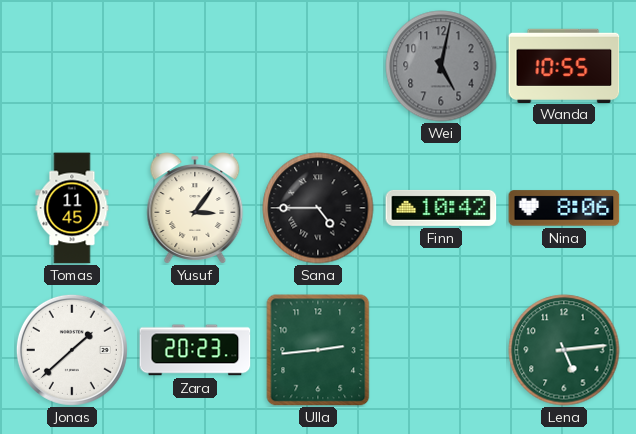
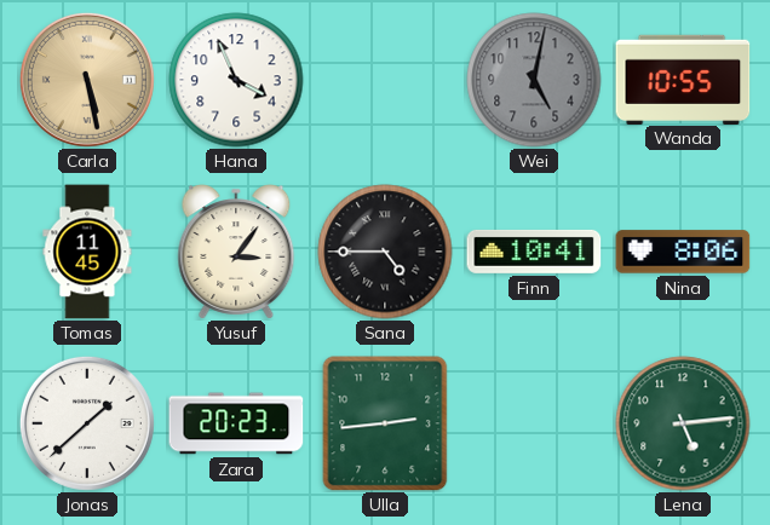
Carla: none -> 5:28 (87, 80)
Hana: none -> 3:56 (236, 80)
Finn: 10:42 -> 10:41 (534, 252)
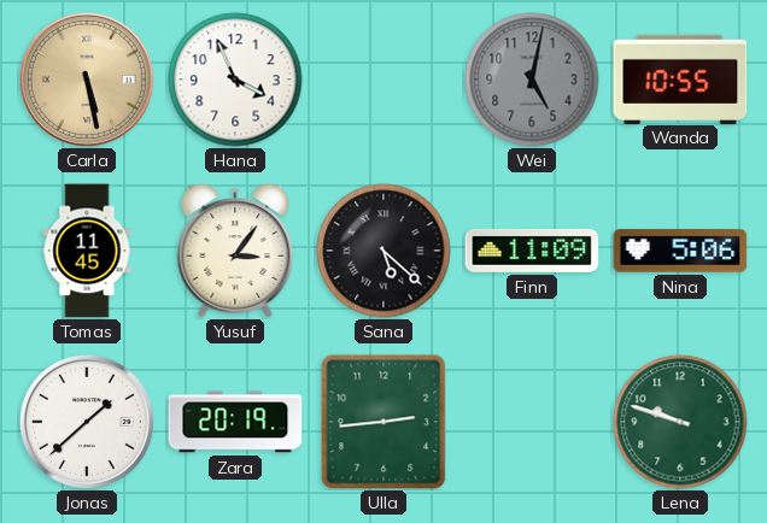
Sana: 4:45 -> 5:22 (383, 251)
Finn: 10:41 -> 11:09 (532, 251)
Nina: 8:06 -> 5:06 (680, 251)
Zara: 20:23 -> 20:19 (235, 422)
Lena: 5:14 -> 9:48 (680, 422)
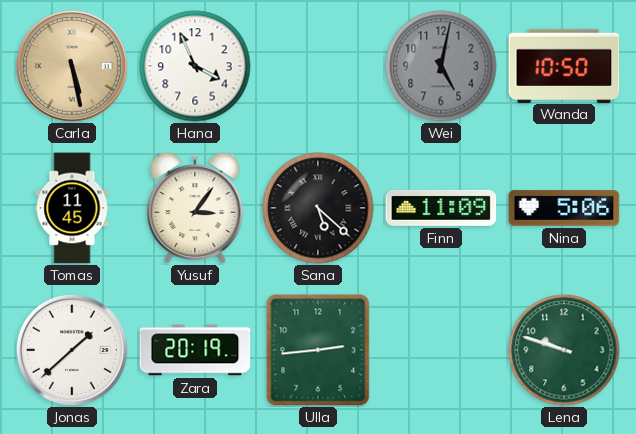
Wanda: 10:55 -> 10:50 (564, 65)
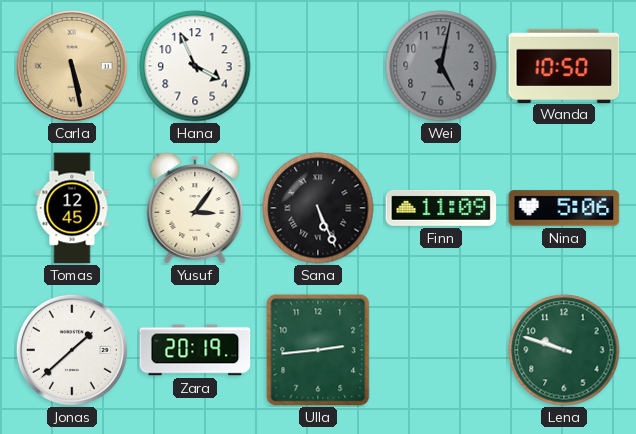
Tomas: 11:45 -> 12:45 (72, 208)
Sana: 5:22 -> 5:26 (318, 208)
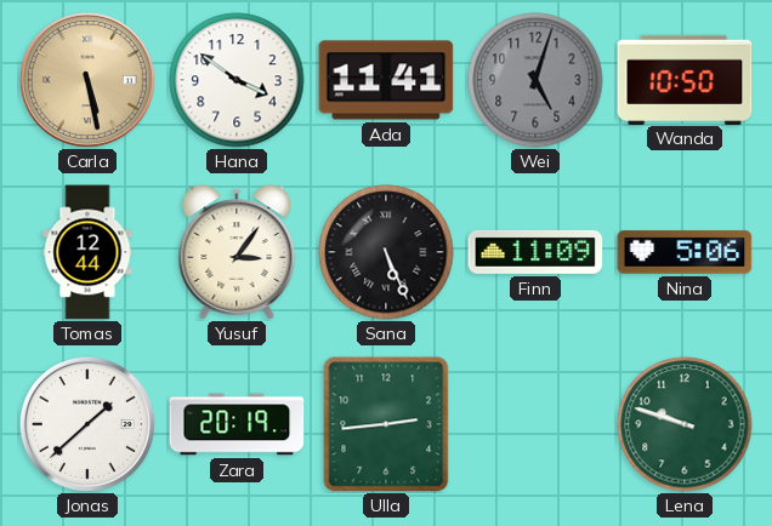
Hana: 3:56 -> 3:51 (237, 80)
Ada: none -> 11:41 (386, 80)
Wei: 5:02 -> 5:03 (535, 80)
Tomas: 12:45 -> 12:44 (87, 252)
